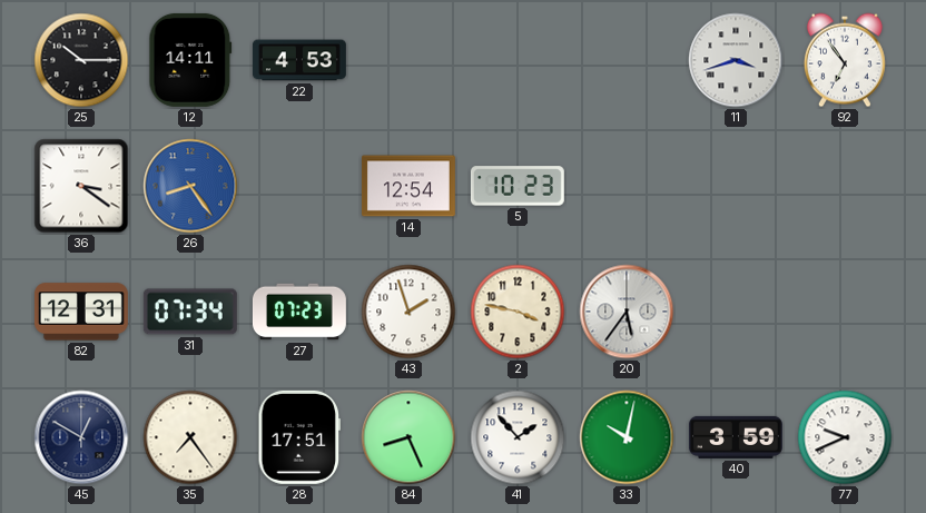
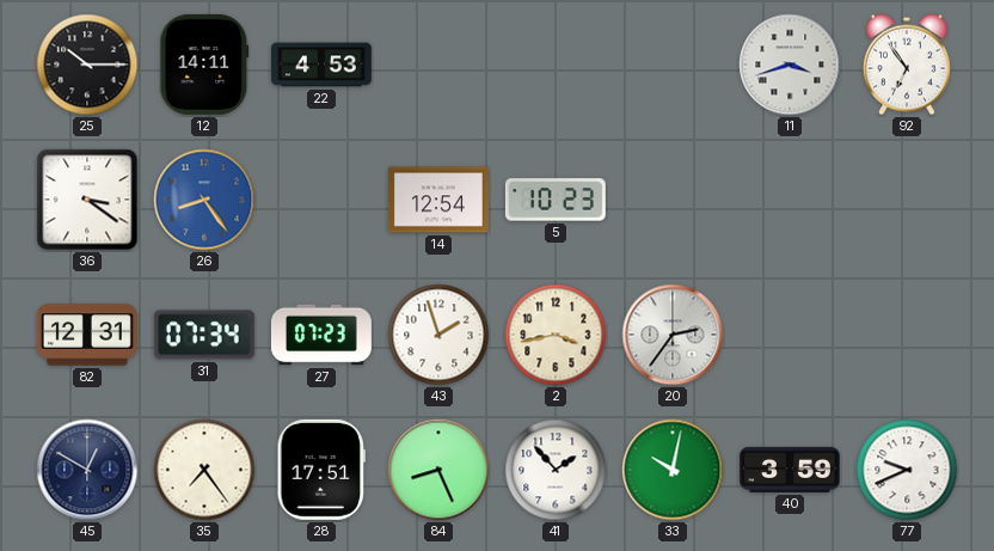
2: 3:47 -> 3:43 (556, 335)
20: 5:36 -> 2:36 (673, 335)
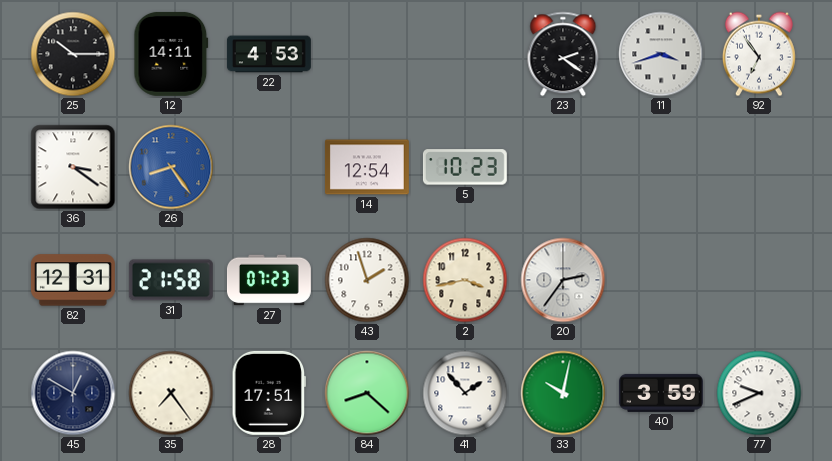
23: none -> 2:21 (563, 54)
31: 07:34 -> 21:58 (171, 280)
84: 8:26 -> 8:22 (367, 393)
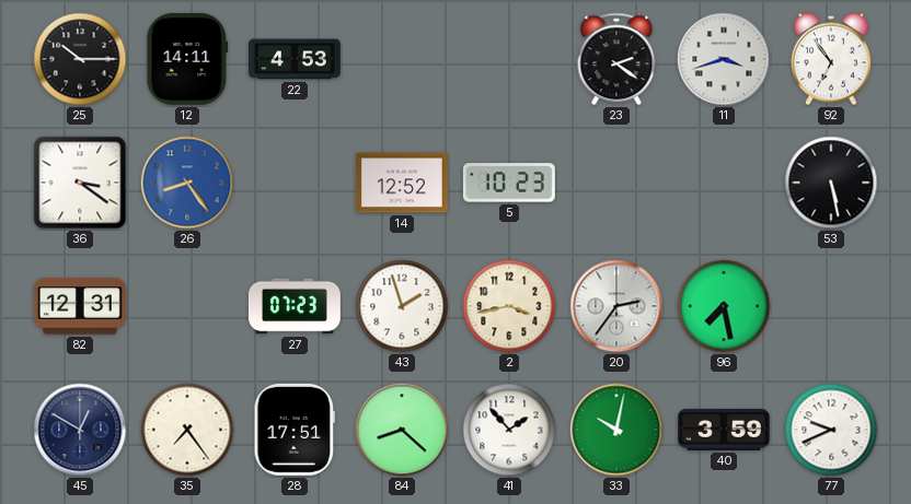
14: 12:54 -> 12:52 (402, 183)
53: none -> 5:28 (831, 183)
31: 21:58 -> none (171, 280)
96: none -> 7:28 (724, 306)
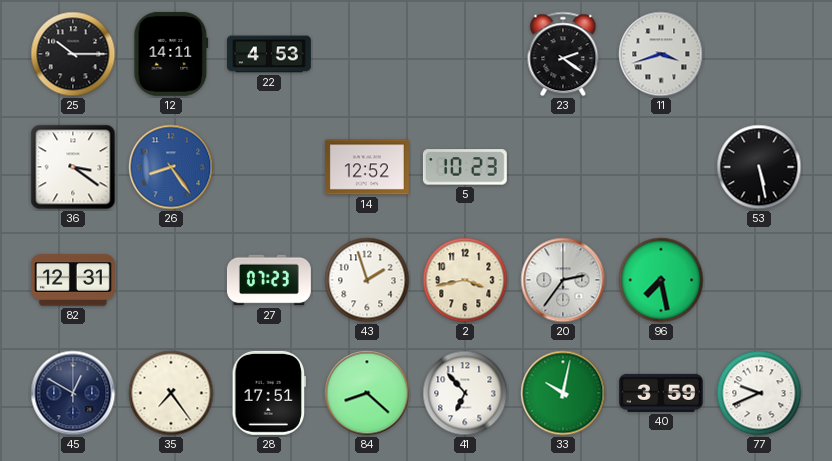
92: 6:54 -> none (831, 59)
41: 1:53 -> 6:53 (465, 393)
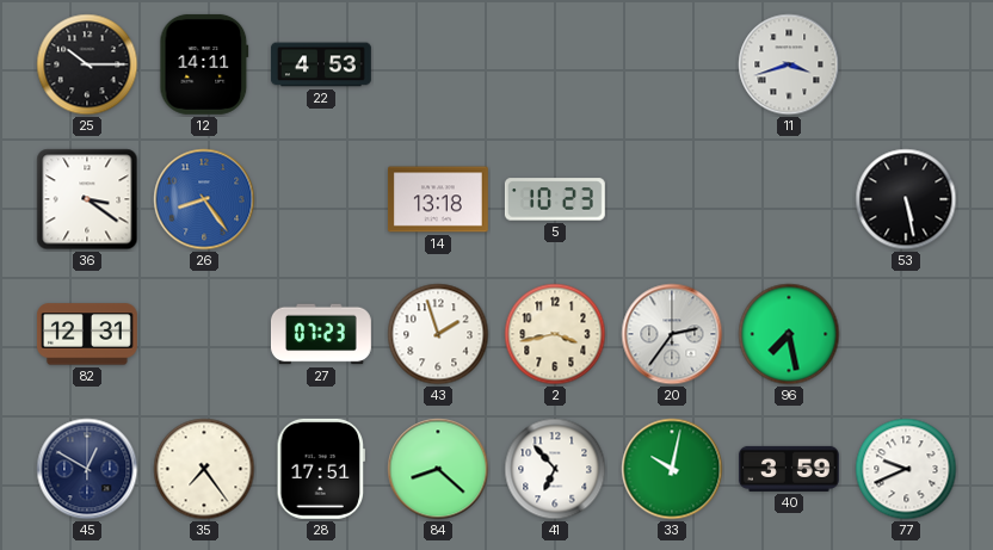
23: 2:21 -> none (563, 54)
14: 12:52 -> 13:18 (438, 199)
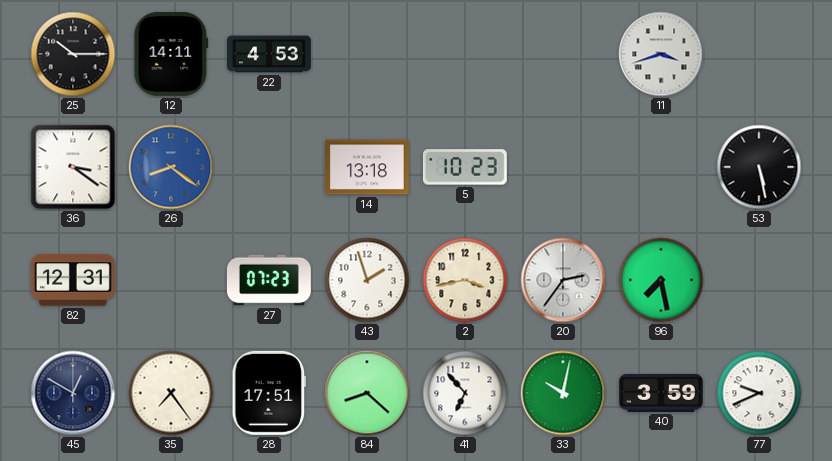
26: 8:24 -> 8:21 (171, 167)
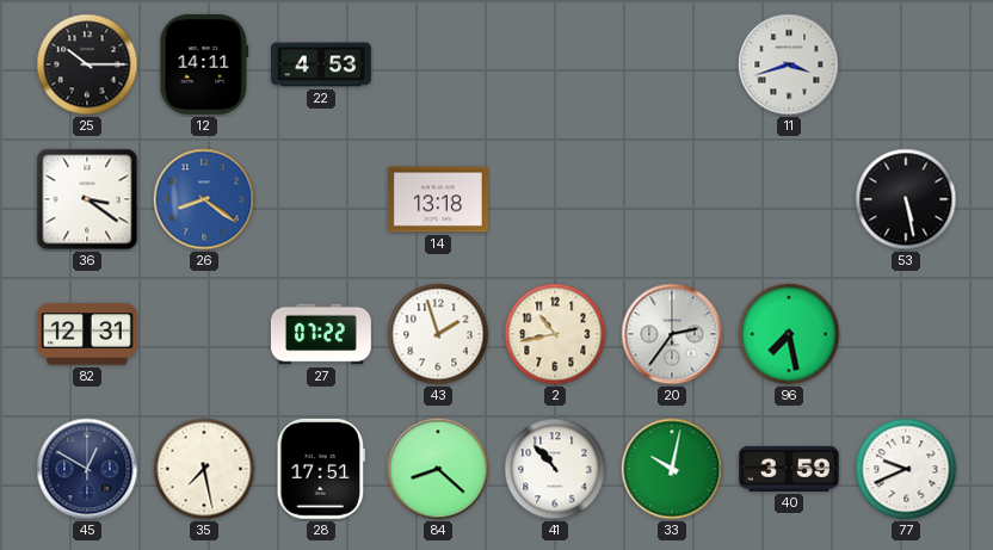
5: 10:23 -> none (465, 167)
27: 07:23 -> 07:22 (321, 334)
2: 3:43 -> 10:43 (555, 334)
35: 7:24 -> 7:28 (204, 469)
41: 6:53 -> 10:53 (555, 469)
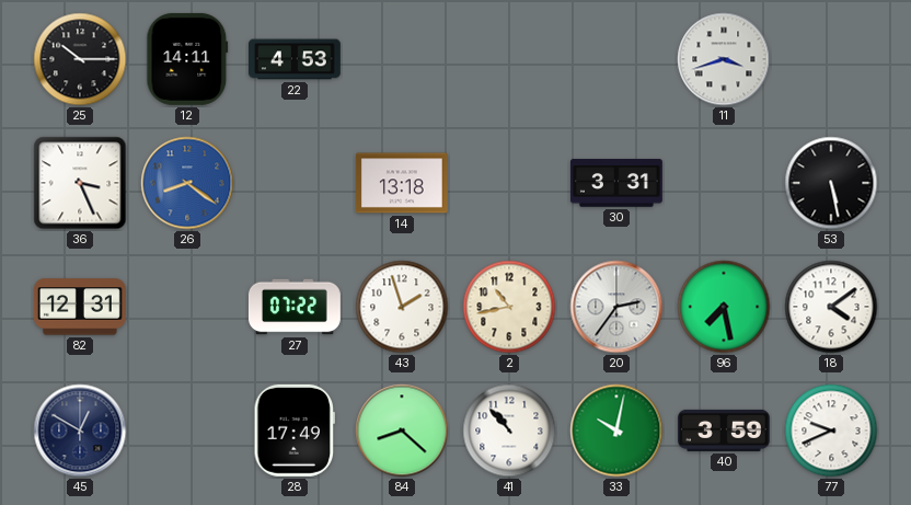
36: 3:21 -> 3:26 (80, 183)
30: none -> 3:31 (616, 183)
18: none -> 4:09 (831, 307)
35: 7:28 -> none (204, 469)
28: 17:51 -> 17:49 (295, 431)
